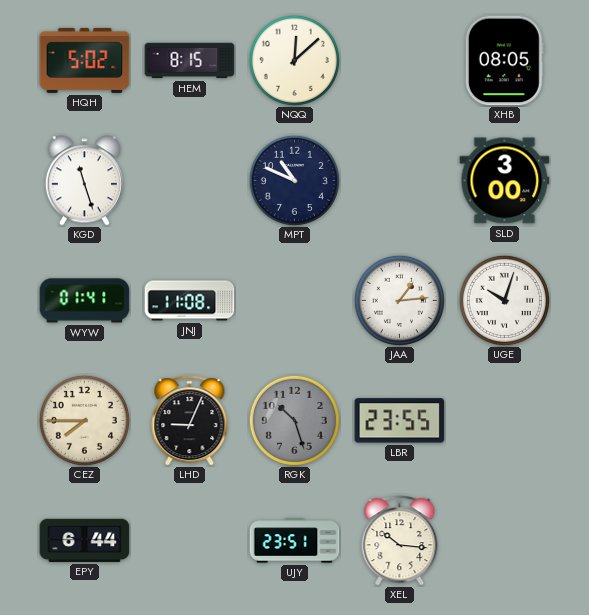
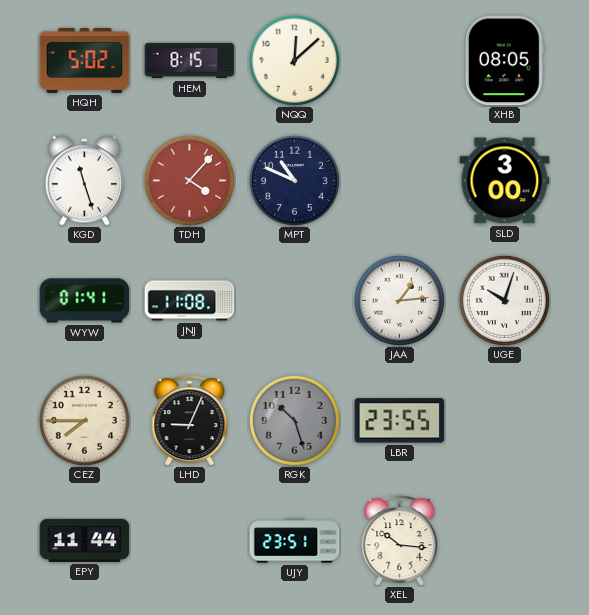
TDH: none -> 4:07 (189, 180)
EPY: 6:44 -> 11:44 (85, 540)
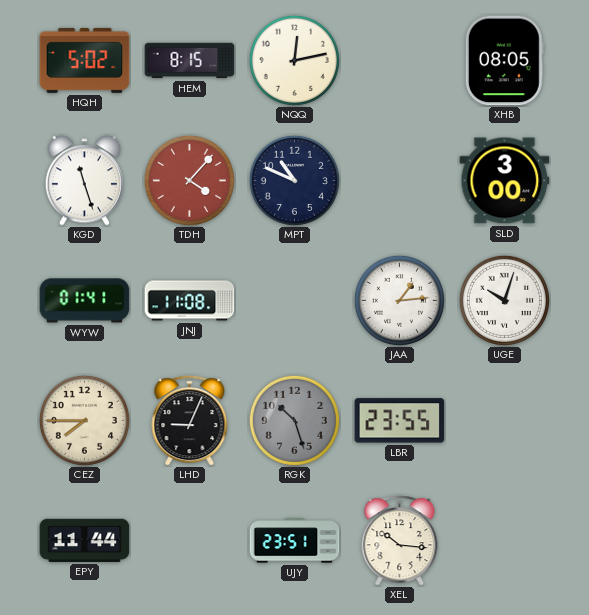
NQQ: 12:08 -> 12:13 (294, 60)
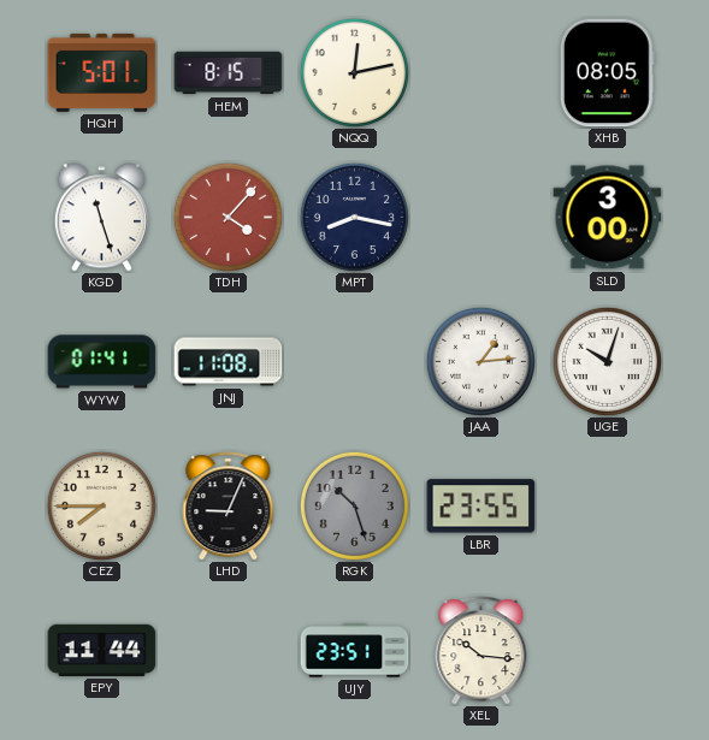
HQH: 5:02 -> 5:01 (102, 72)
MPT: 10:49 -> 8:17 (354, 217)
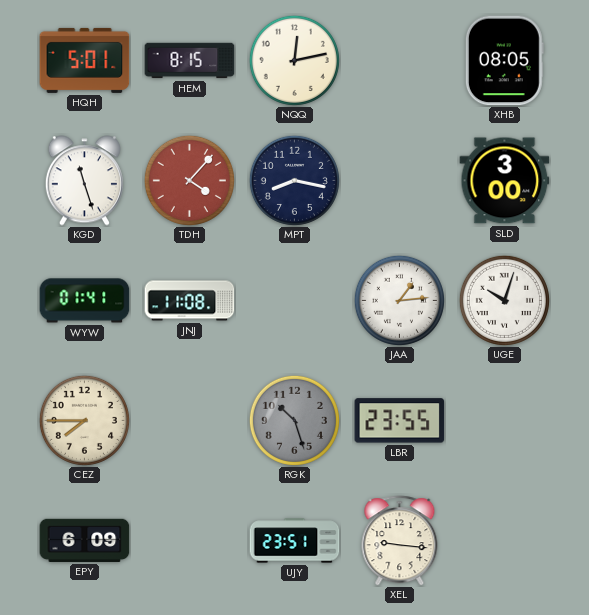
LHD: 9:04 -> none (229, 507)
EPY: 11:44 -> 6:09 (85, 540)
XEL: 10:16 -> 9:16 (400, 541)
